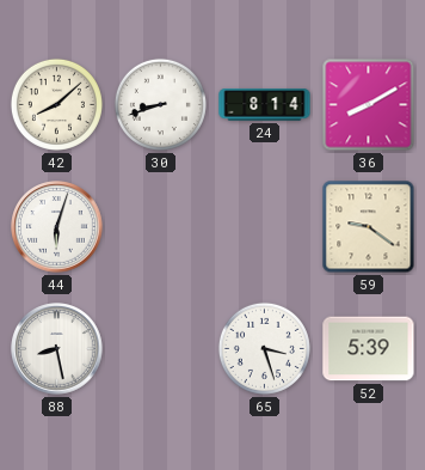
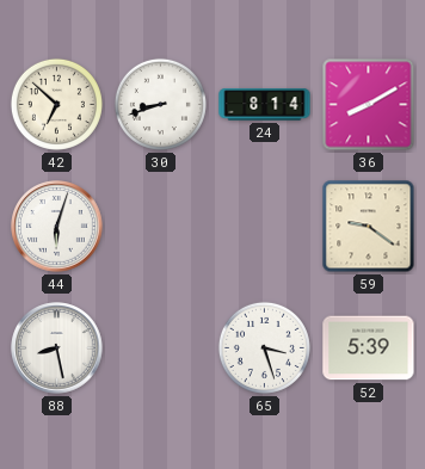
42: 8:08 -> 6:52 (56, 104)
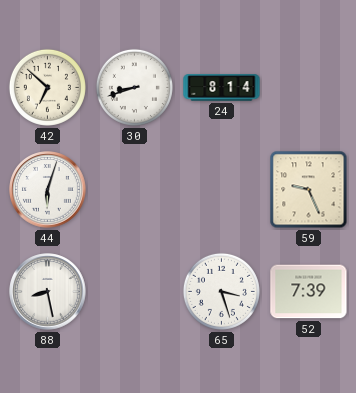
36: 8:10 -> none (369, 105)
59: 9:21 -> 9:26 (309, 190)
52: 5:39 -> 7:39 (309, 292)
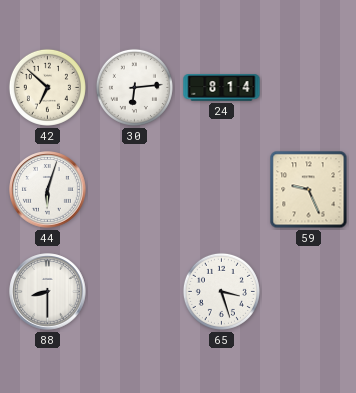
30: 8:42 -> 6:14 (134, 87)
88: 8:28 -> 8:30 (48, 292)
52: 7:39 -> none (309, 292)
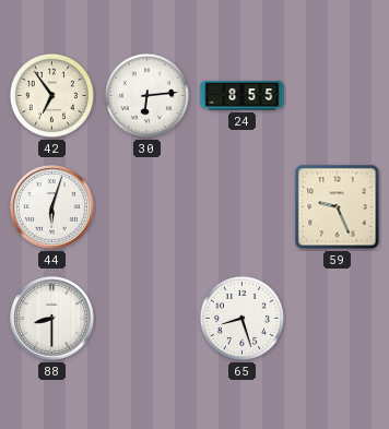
42: 6:52 -> 6:54 (51, 95)
24: 8:14 -> 8:55 (243, 96)
65: 3:27 -> 8:27 (241, 318)
